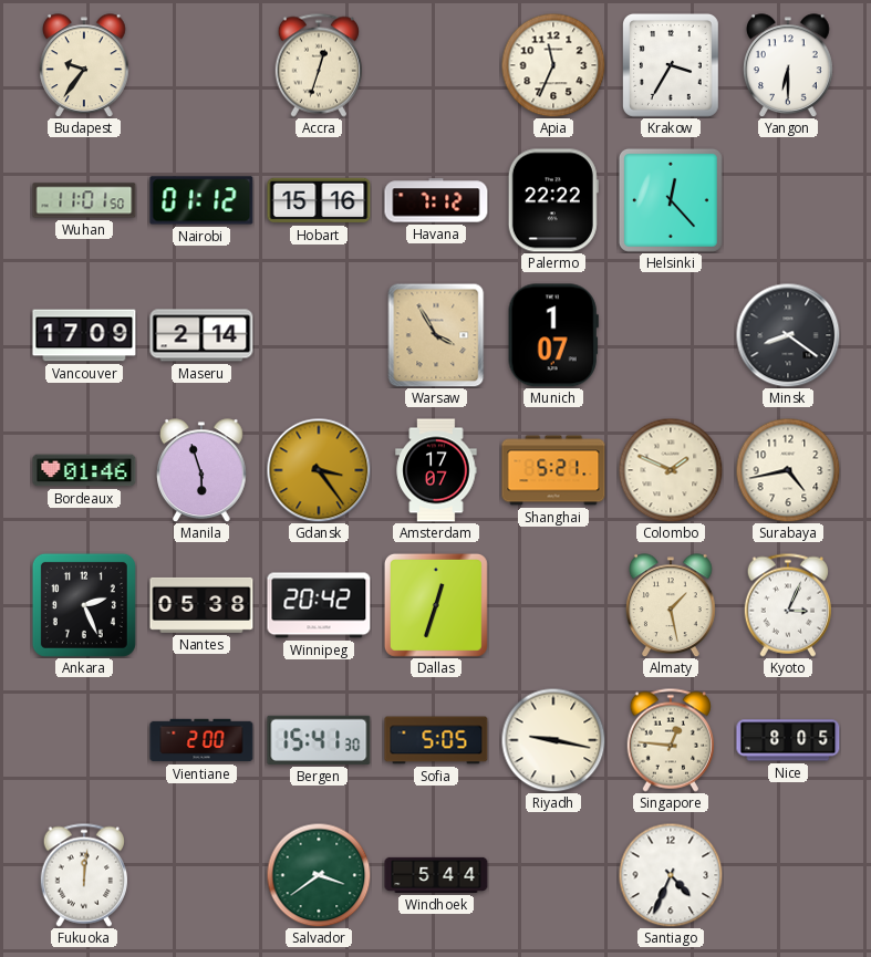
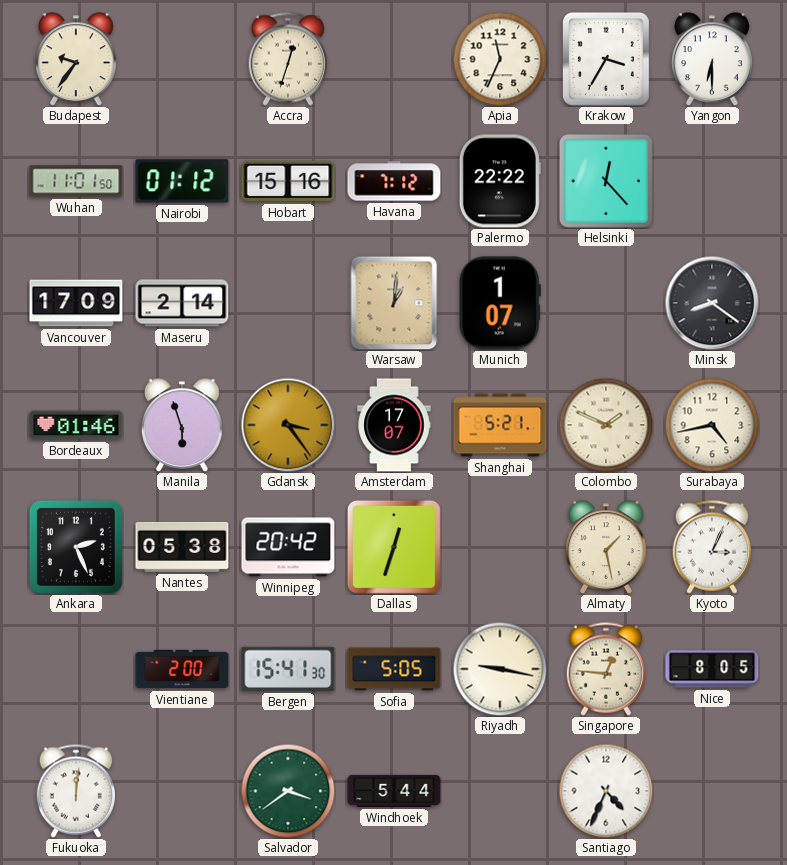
Warsaw: 3:55 -> 1:01 (394, 303)
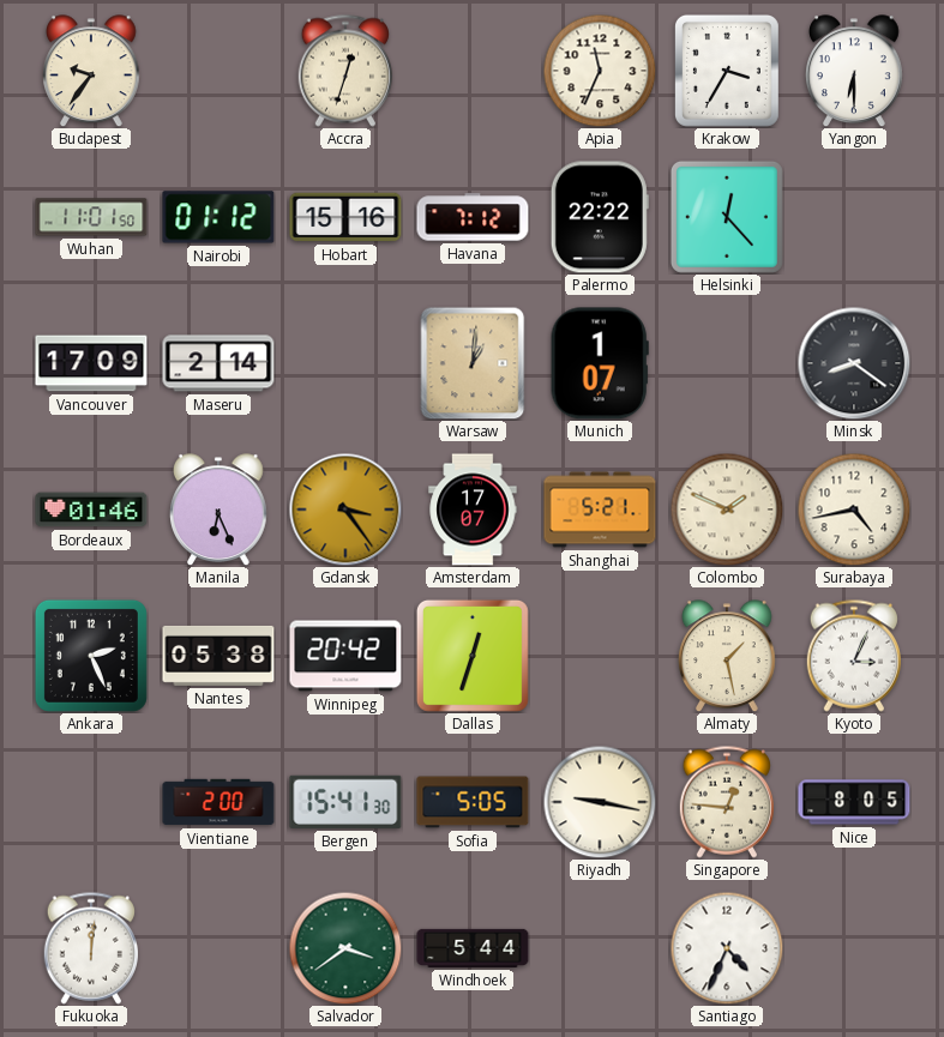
Manila: 5:57 -> 6:26 (220, 510)
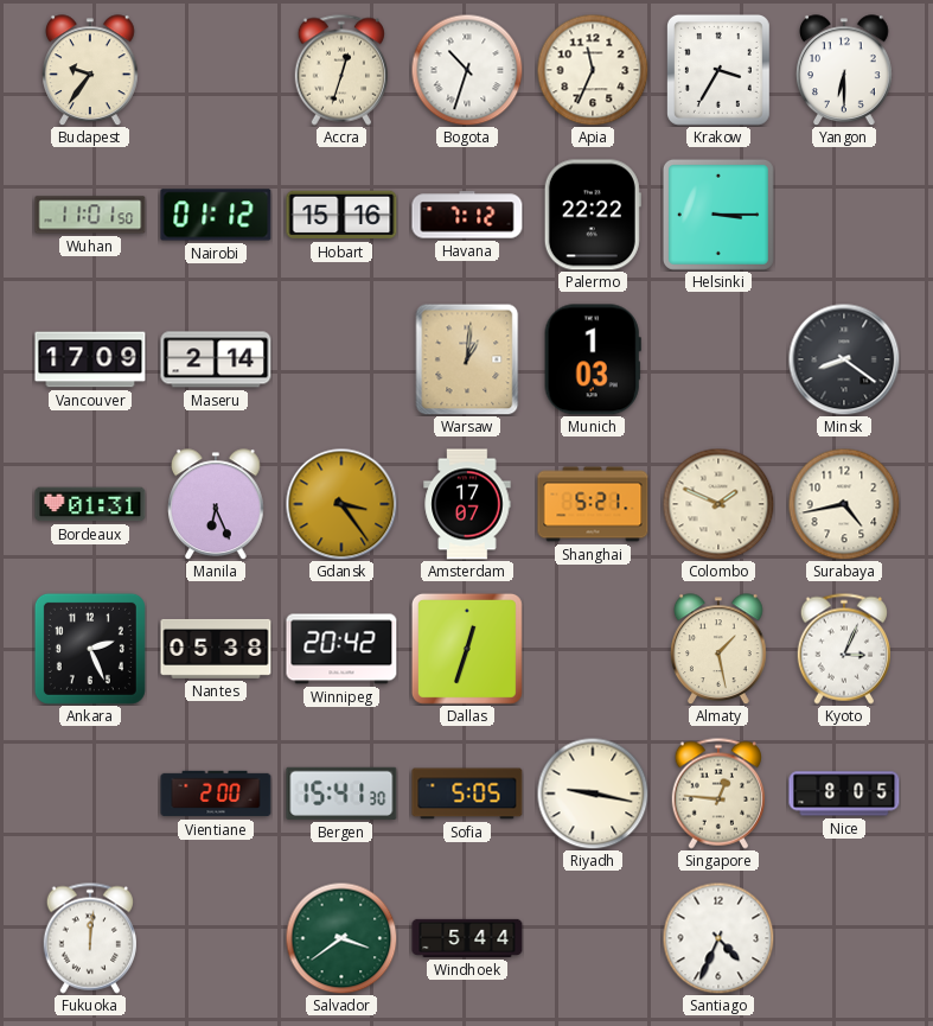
Bogota: none -> 10:33 (467, 70)
Helsinki: 12:23 -> 3:15 (718, 215)
Munich: 1:07 -> 1:03 (593, 359)
Bordeaux: 01:46 -> 01:31 (90, 504)
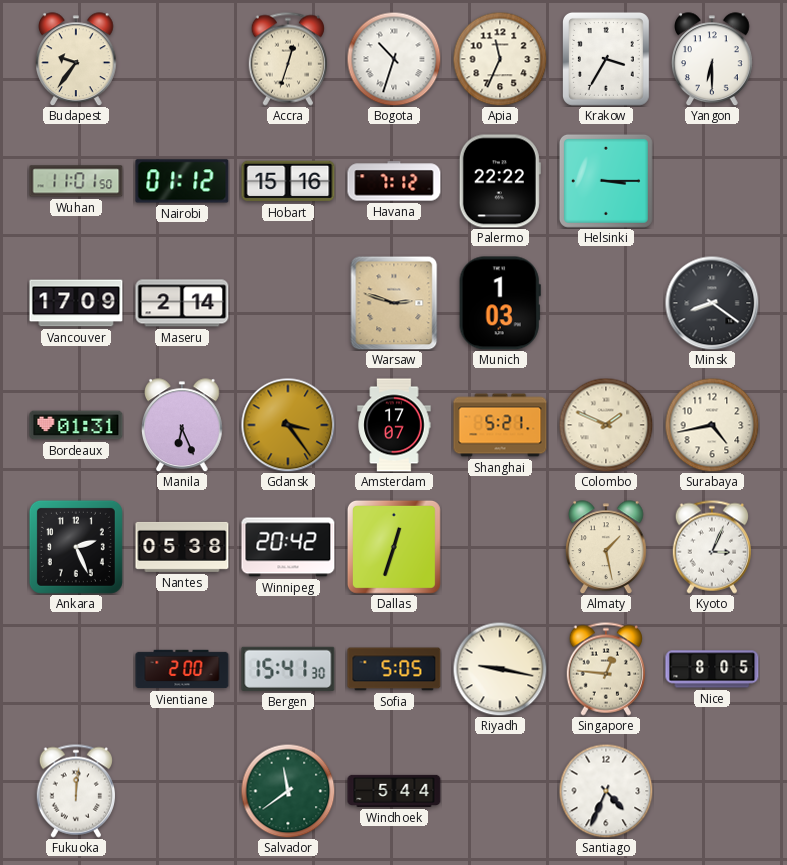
Warsaw: 1:01 -> 2:48 (394, 303)
Salvador: 3:39 -> 11:39 (288, 791)
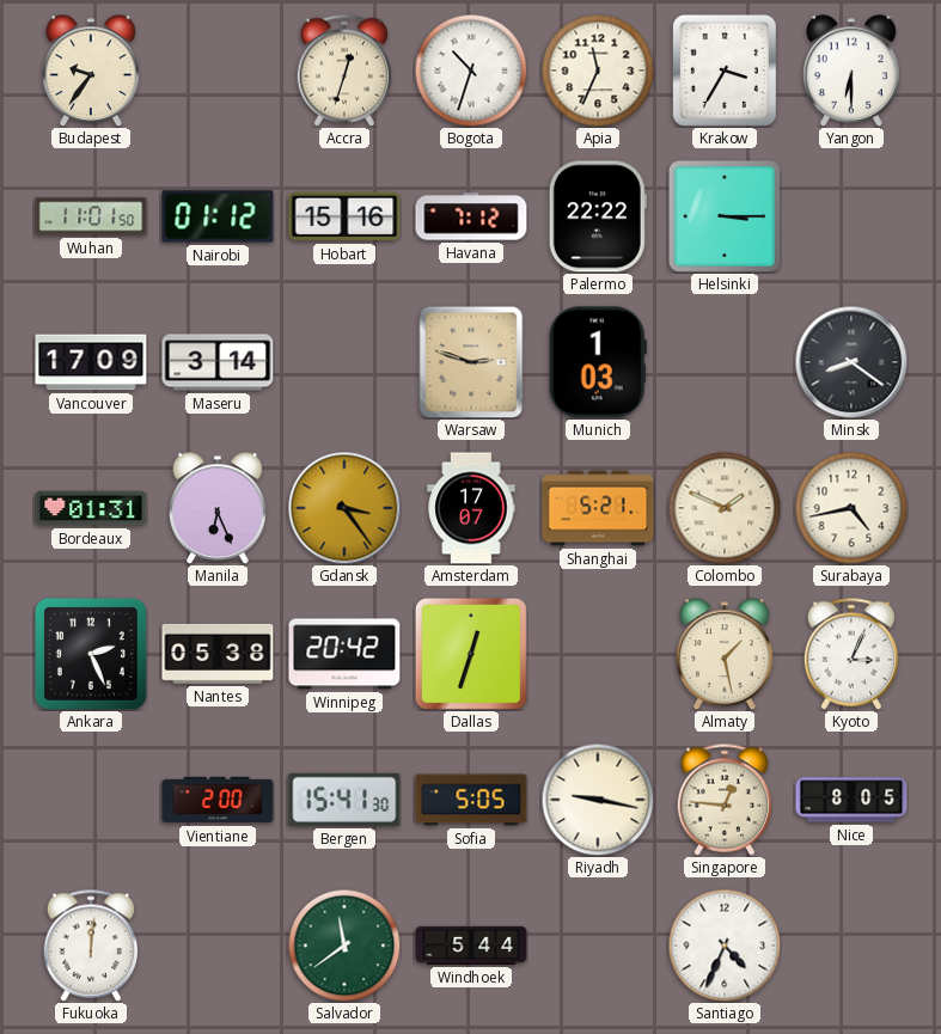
Maseru: 2:14 -> 3:14 (218, 362)
